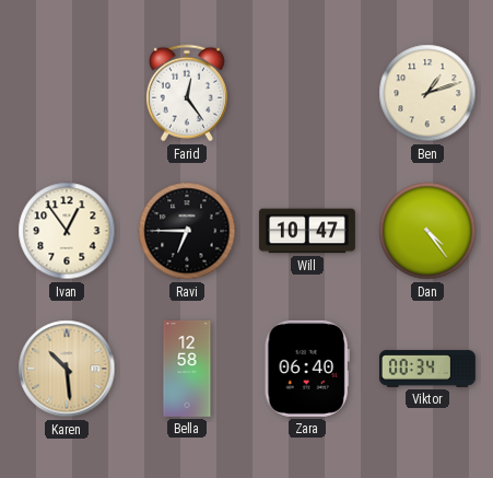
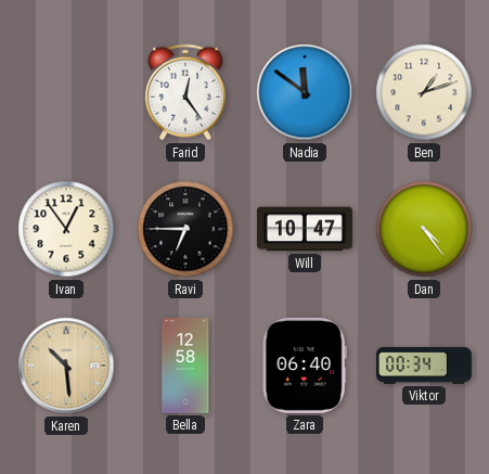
Nadia: none -> 11:51 (305, 92)
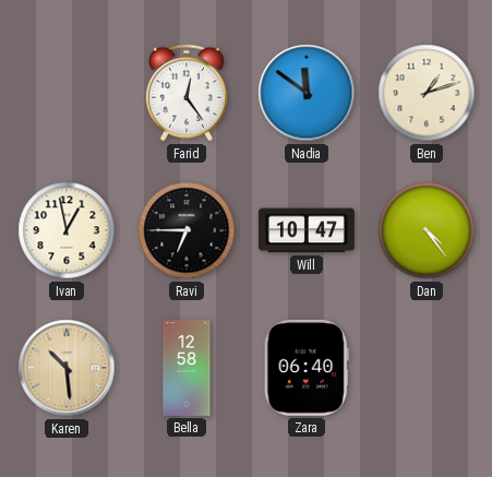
Ivan: 12:54 -> 12:58 (67, 230)
Viktor: 00:34 -> none (424, 366)
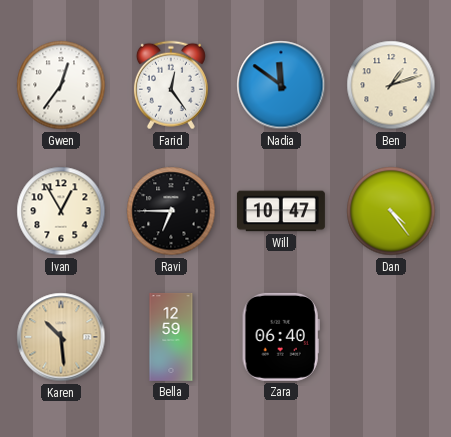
Gwen: none -> 12:36 (61, 85)
Ivan: 12:58 -> 12:55 (61, 211)
Bella: 12:58 -> 12:59 (171, 337)
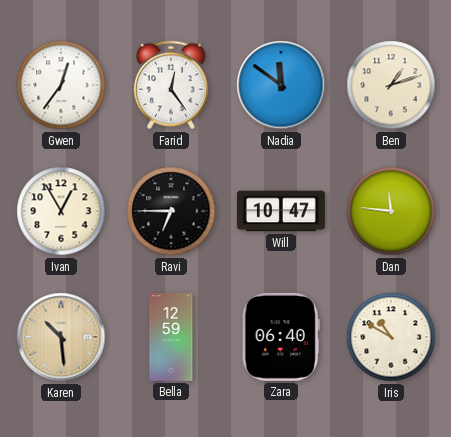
Dan: 4:24 -> 11:46 (391, 211)
Iris: none -> 10:50 (391, 337)
